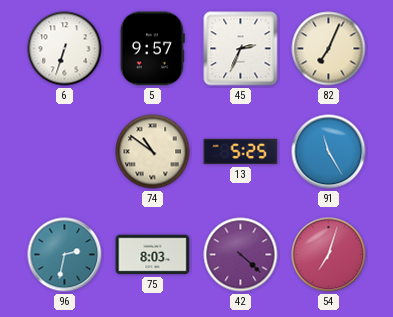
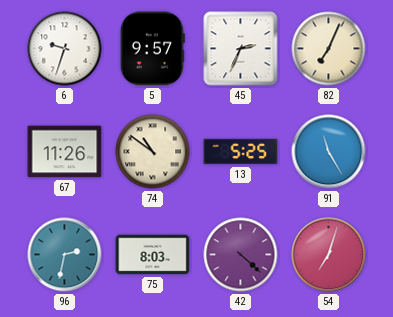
6: 6:33 -> 9:33 (65, 49)
67: none -> 11:26 (65, 152)
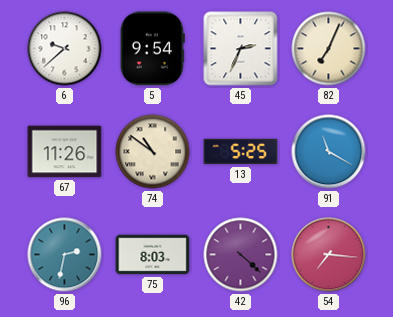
6: 9:33 -> 9:38 (65, 49)
5: 9:57 -> 9:54 (152, 49)
91: 11:25 -> 11:20 (329, 152)
54: 7:03 -> 7:16 (329, 255)
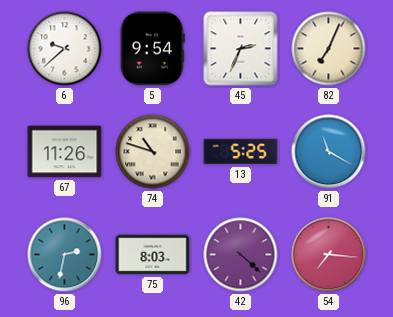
74: 10:51 -> 10:48 (153, 152)
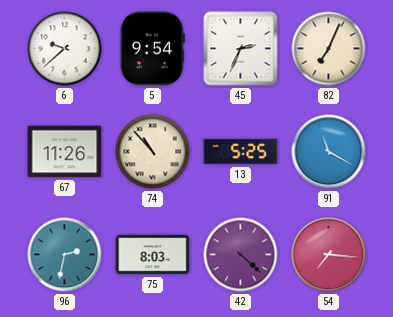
74: 10:48 -> 10:53 (153, 152)
